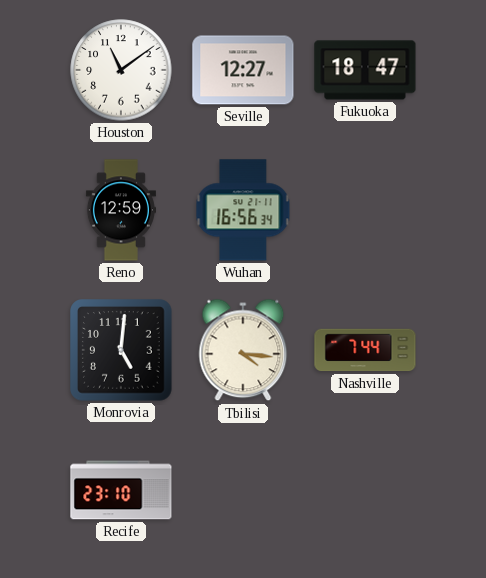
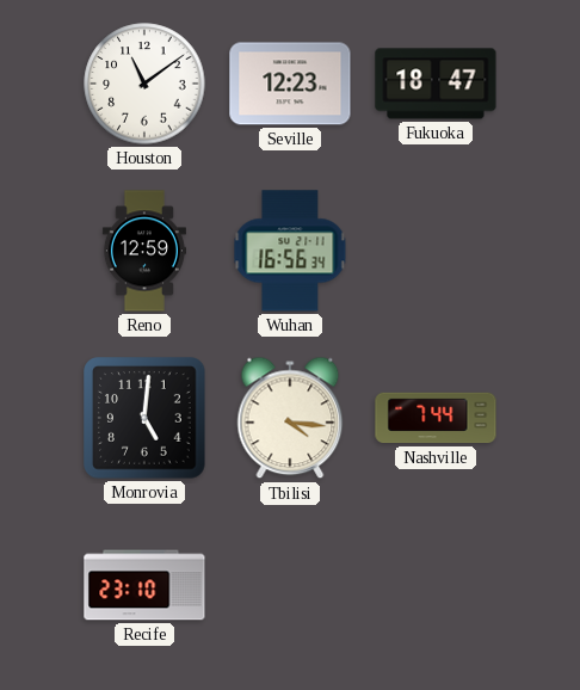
Seville: 12:27 -> 12:23 (290, 84)
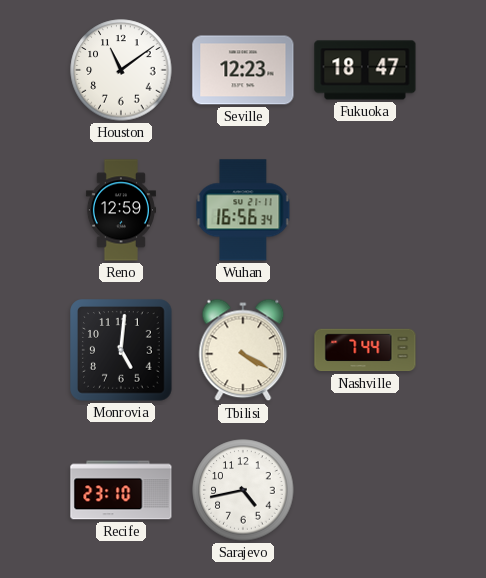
Tbilisi: 4:16 -> 4:20 (243, 350)
Sarajevo: none -> 4:43 (243, 490)
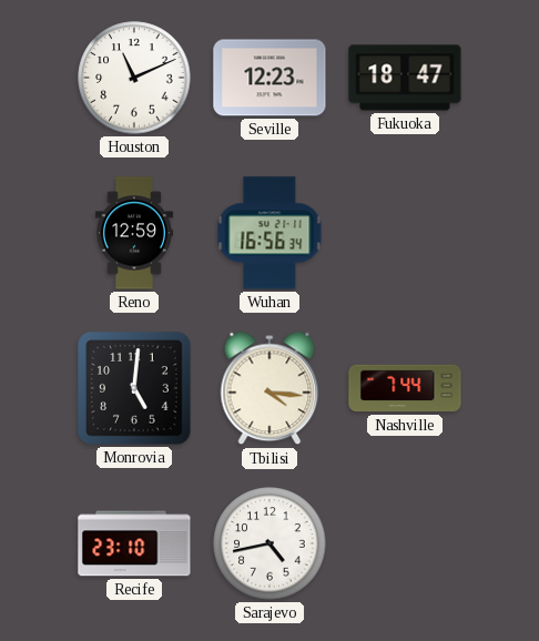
Houston: 11:09 -> 11:11 (134, 78)
Tbilisi: 4:20 -> 4:16 (269, 388)
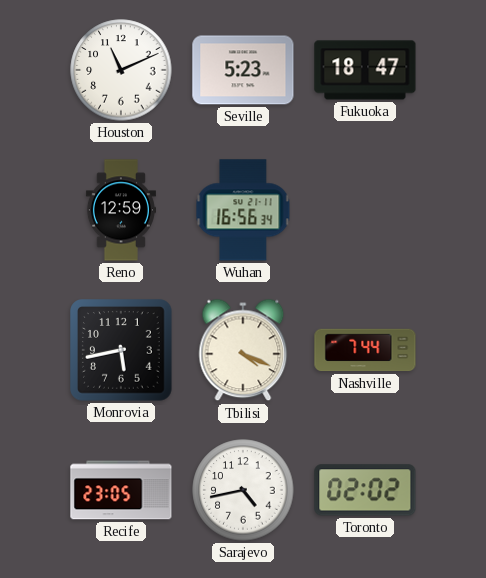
Seville: 12:23 -> 5:23 (243, 70)
Monrovia: 5:01 -> 5:43 (121, 350)
Tbilisi: 4:16 -> 4:19 (243, 350)
Recife: 23:10 -> 23:05 (121, 490)
Toronto: none -> 02:02 (365, 490)
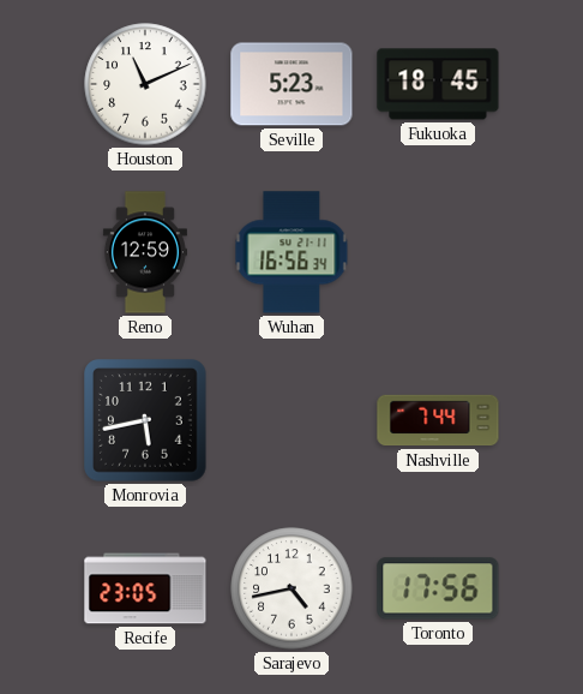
Fukuoka: 18:47 -> 18:45 (438, 84)
Tbilisi: 4:19 -> none (243, 350)
Toronto: 02:02 -> 17:56 (438, 588)
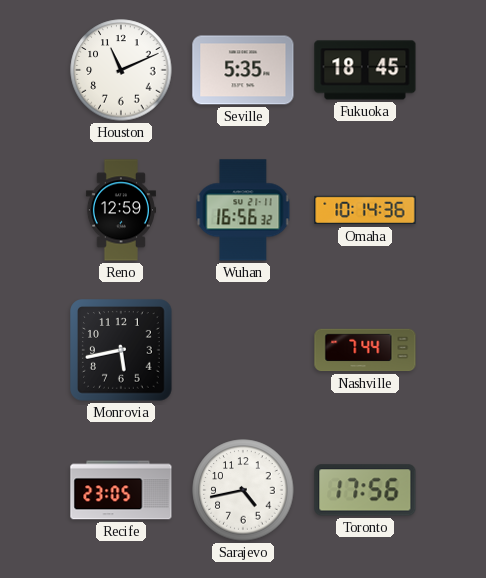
Seville: 5:23 -> 5:35 (243, 70)
Wuhan: 16:56:34 -> 16:56:32 (243, 210)
Omaha: none -> 10:14 (365, 210)
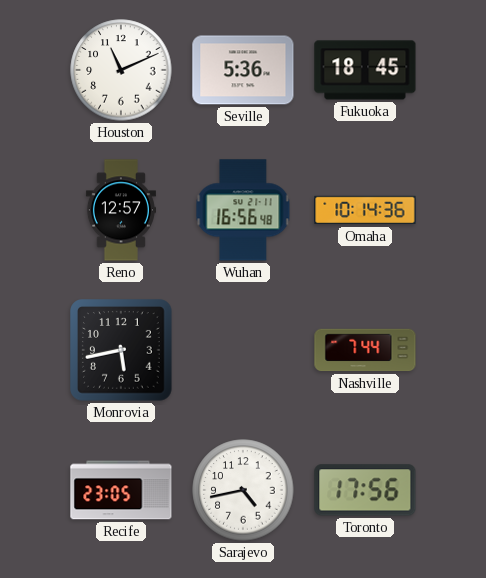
Seville: 5:35 -> 5:36 (243, 70)
Reno: 12:59 -> 12:57 (121, 210)
Wuhan: 16:56:32 -> 16:56:48 (243, 210)
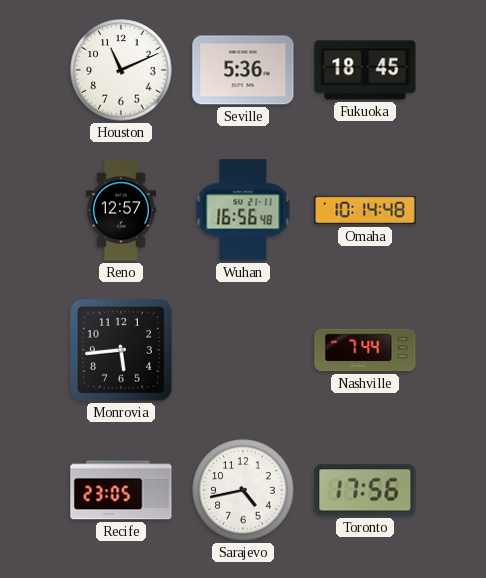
Omaha: 10:14:36 -> 10:14:48 (365, 210)
Monrovia: 5:43 -> 5:44 (121, 350)
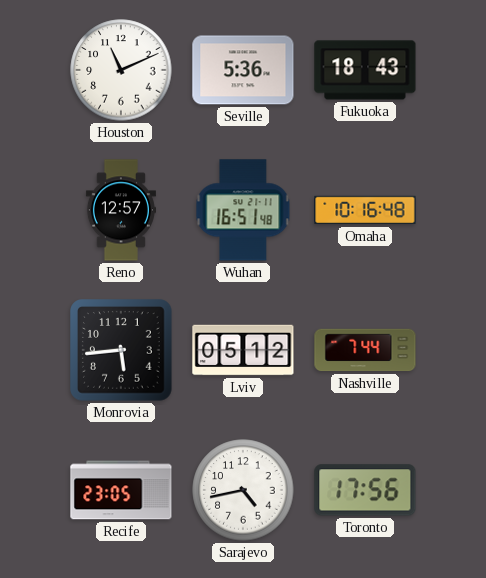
Fukuoka: 18:45 -> 18:43 (365, 70)
Wuhan: 16:56 -> 16:51 (243, 210)
Omaha: 10:14 -> 10:16 (365, 210)
Lviv: none -> 05:12 (243, 350)
